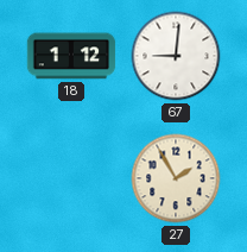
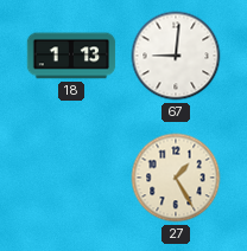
18: 1:12 -> 1:13 (71, 56)
27: 1:55 -> 1:25 (176, 178)
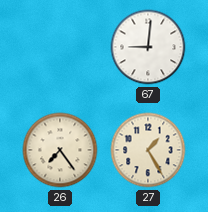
18: 1:13 -> none (71, 56)
26: none -> 7:24 (60, 150)
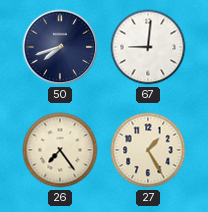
50: none -> 7:42 (60, 47)
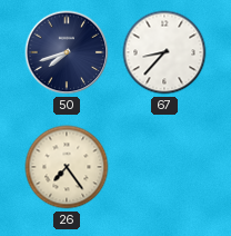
67: 9:01 -> 8:37 (164, 52)
27: 1:25 -> none (148, 150)
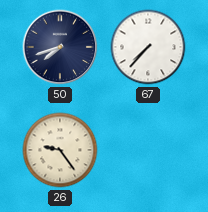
67: 8:37 -> 7:37 (148, 47)
26: 7:24 -> 9:24 (60, 150)
